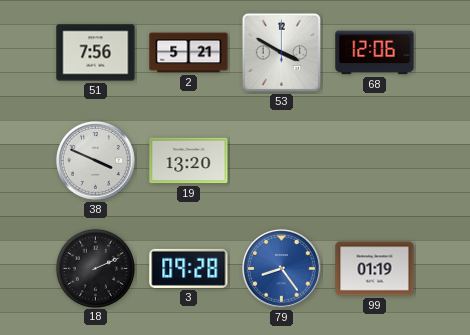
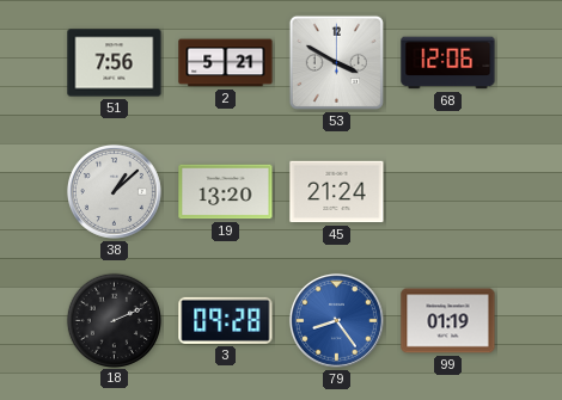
38: 3:49 -> 1:08 (114, 191)
45: none -> 21:24 (337, 192)
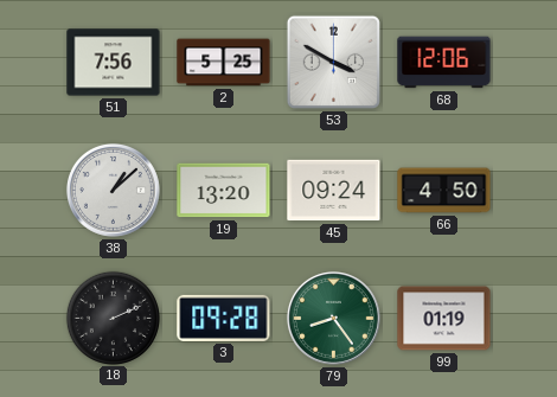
2: 5:21 -> 5:25 (224, 63)
45: 21:24 -> 09:24 (334, 191)
66: none -> 4:50 (444, 191)
79 dial: blue -> green (333, 318)
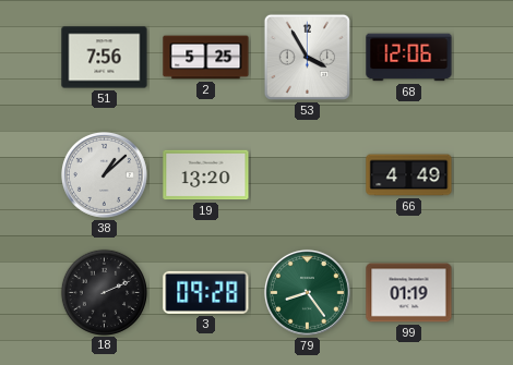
53: 3:50 -> 3:55 (307, 57)
45: 09:24 -> none (334, 191)
66: 4:50 -> 4:49 (409, 175)
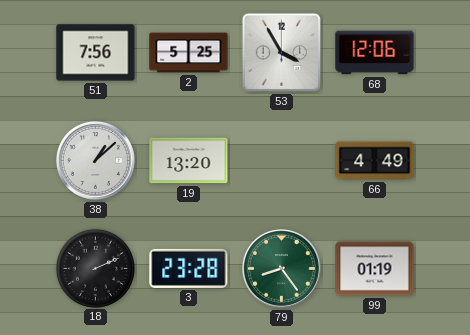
3: 09:28 -> 23:28 (189, 268)
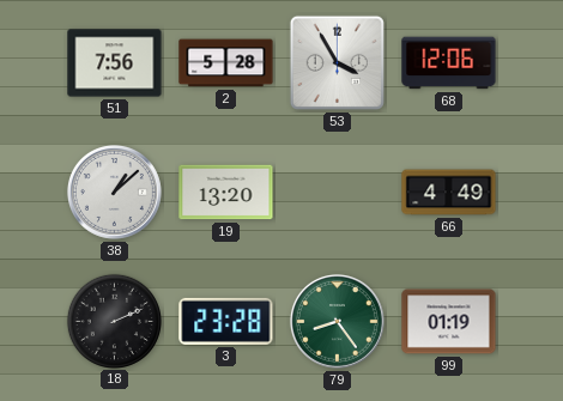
2: 5:25 -> 5:28 (226, 63)
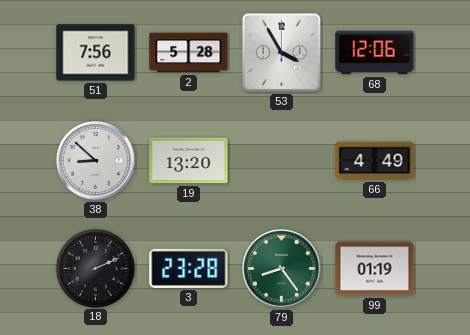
38: 1:08 -> 8:52 (95, 160)
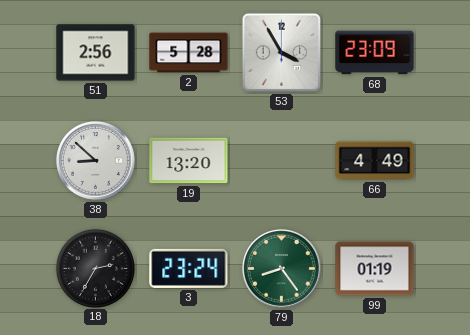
51: 7:56 -> 2:56 (96, 53)
68: 12:06 -> 23:09 (375, 53)
18: 2:11 -> 2:35 (95, 268)
3: 23:28 -> 23:24 (189, 268)
